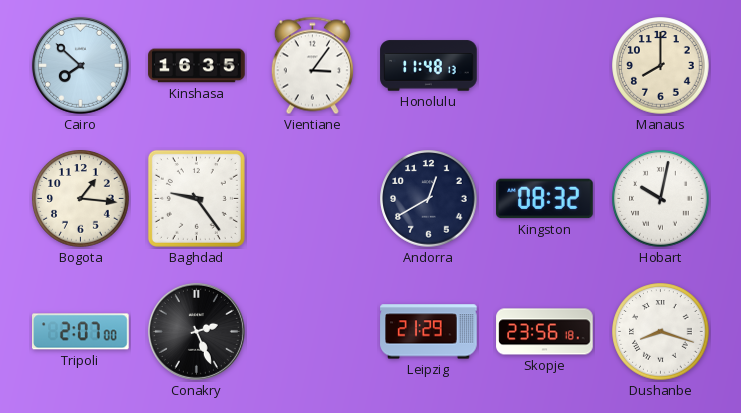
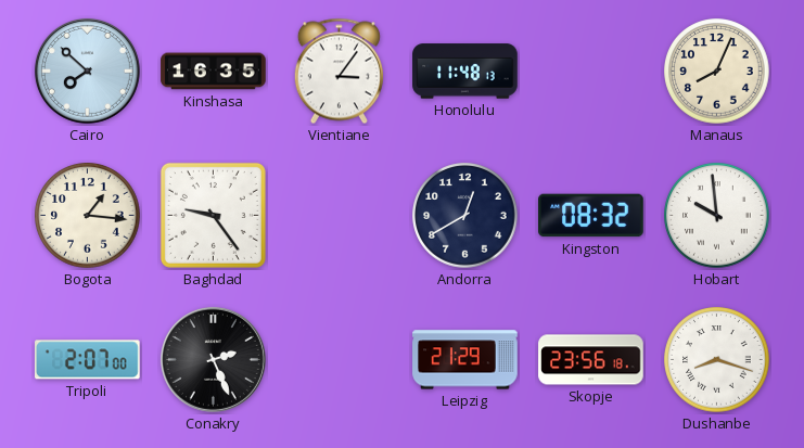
Manaus: 8:00 -> 8:04 (717, 72)
Hobart: 10:02 -> 9:59 (717, 216)
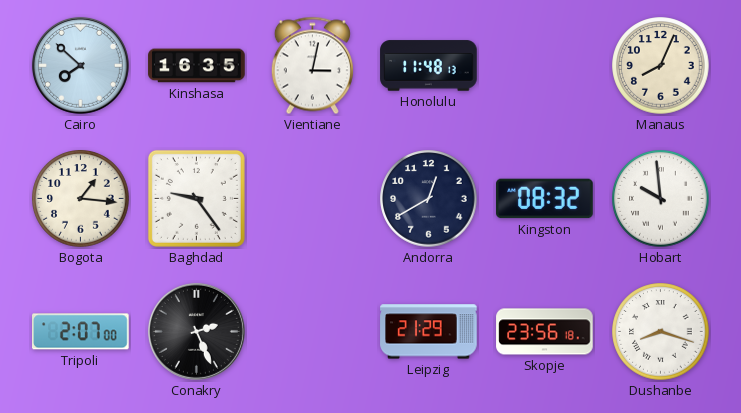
Vientiane: 3:06 -> 3:02 (312, 66)
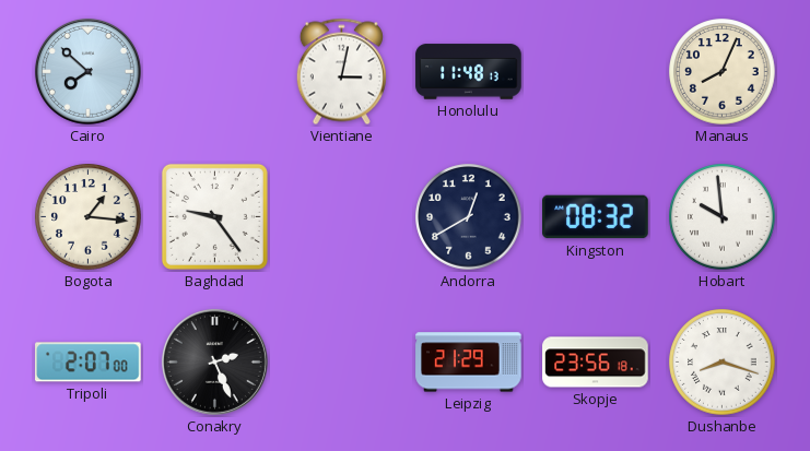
Kinshasa: 16:35 -> none (197, 66)
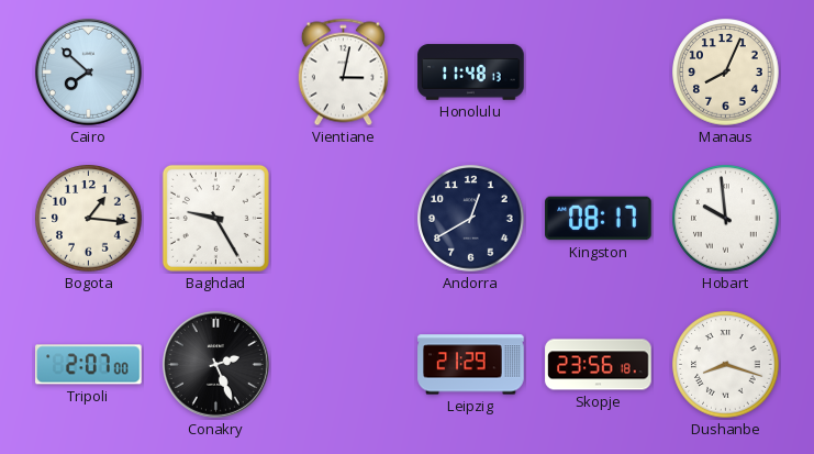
Baghdad: 9:24 -> 9:25 (215, 218)
Kingston: 08:32 -> 08:17 (599, 219)
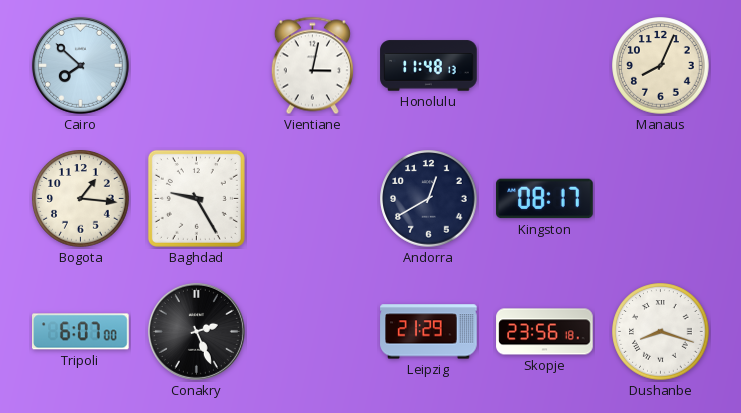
Hobart: 9:59 -> none (726, 219)
Tripoli: 2:07 -> 6:07 (81, 332)
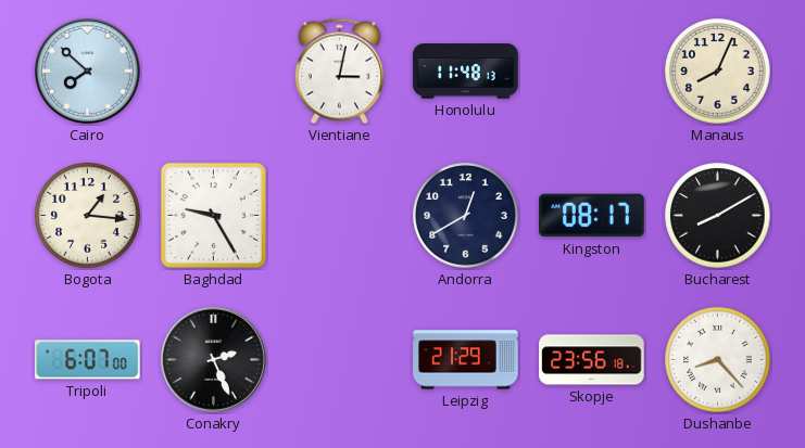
Bucharest: none -> 8:10 (718, 216)
Dushanbe: 8:18 -> 8:23 (718, 360)
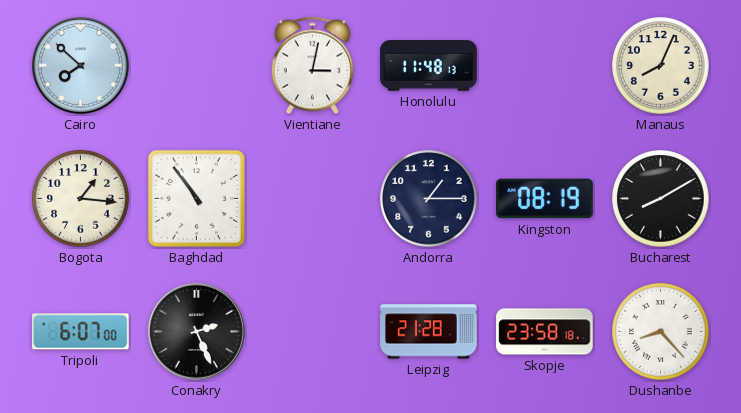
Baghdad: 9:25 -> 10:54 (196, 198)
Andorra: 12:40 -> 1:15 (429, 199)
Kingston: 08:17 -> 08:19 (545, 199)
Leipzig: 21:29 -> 21:28 (429, 332)
Skopje: 23:56 -> 23:58 (545, 332)
